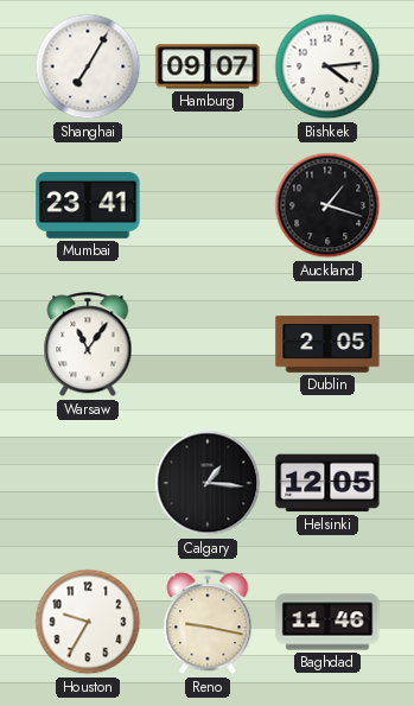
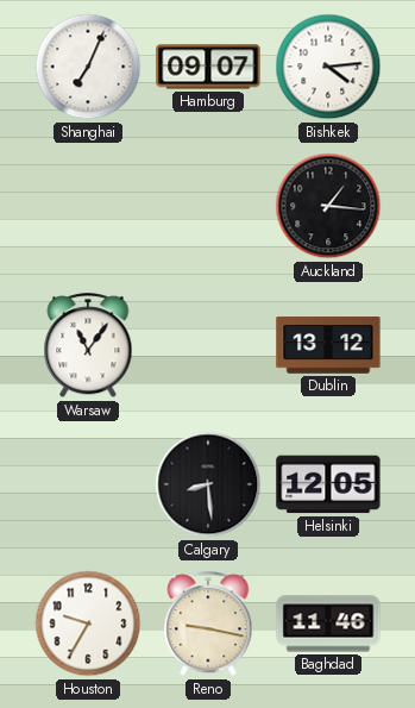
Shanghai: 7:05 -> 7:04 (88, 67)
Mumbai: 23:41 -> none (88, 206)
Auckland: 1:18 -> 1:16 (328, 206)
Dublin: 2:05 -> 13:12 (328, 345)
Calgary: 1:16 -> 8:29 (208, 484)
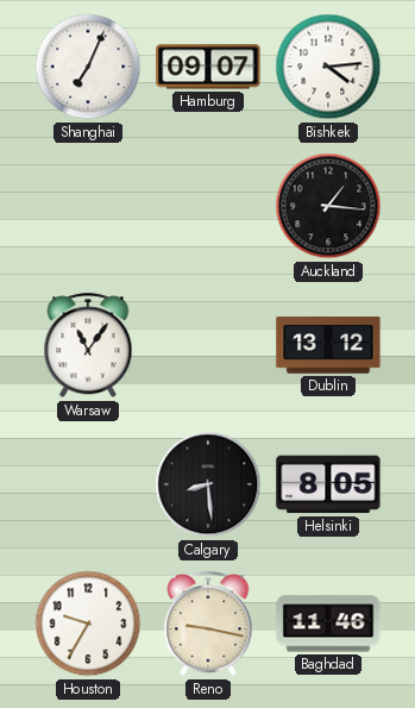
Helsinki: 12:05 -> 8:05 (328, 484)
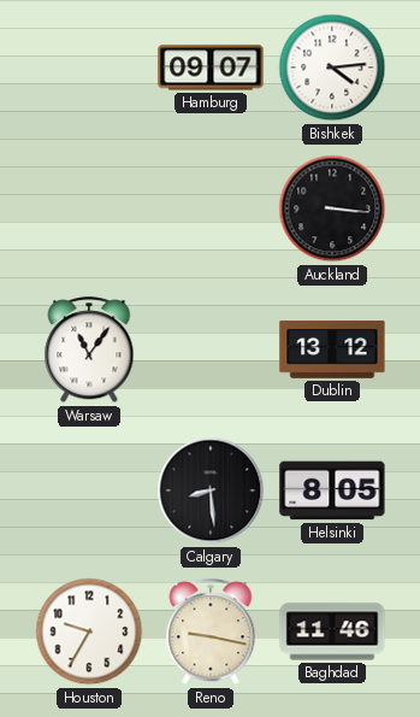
Shanghai: 7:04 -> none (88, 67)
Auckland: 1:16 -> 3:16 (332, 208)
